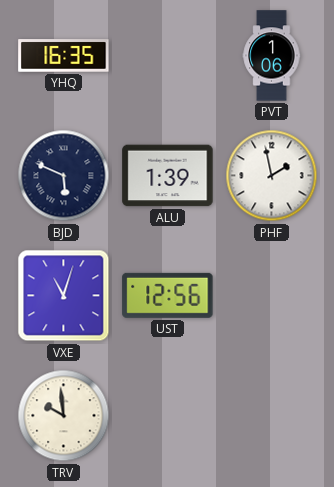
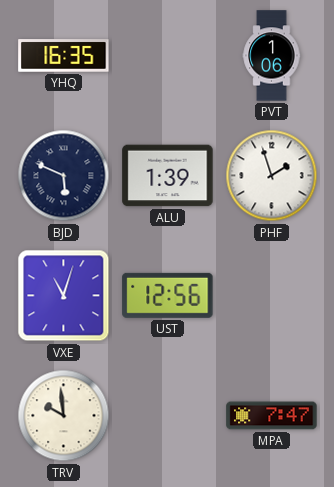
PHF: 1:58 -> 1:57 (272, 176)
MPA: none -> 7:47 (272, 416)
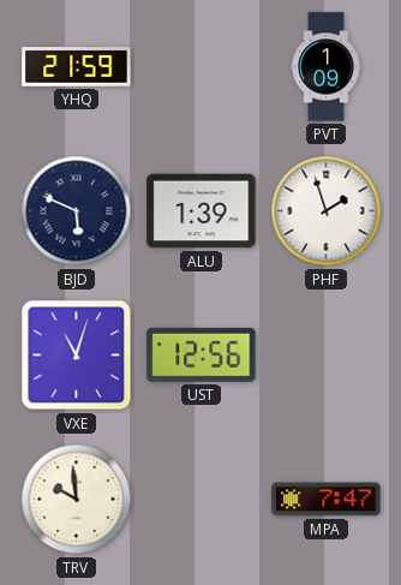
YHQ: 16:35 -> 21:59 (77, 67)
PVT: 1:06 -> 1:09 (327, 67)
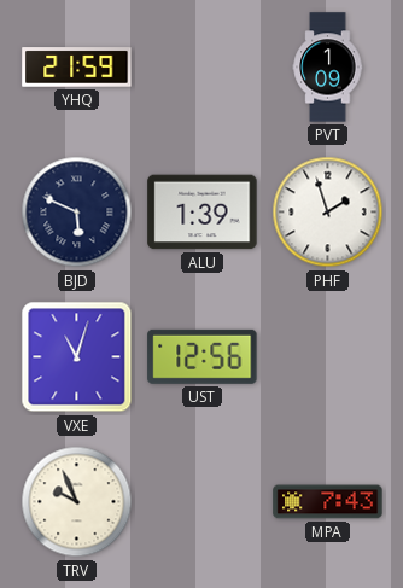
TRV: 9:59 -> 9:56 (77, 502)
MPA: 7:47 -> 7:43 (328, 502)
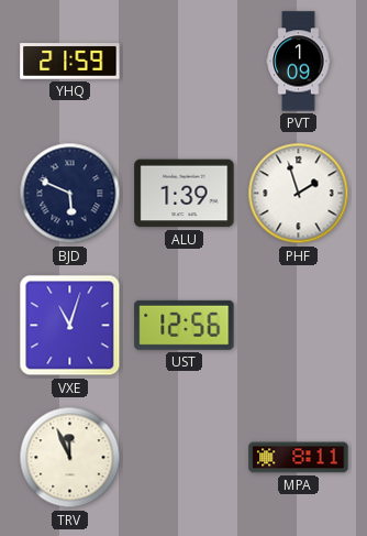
TRV: 9:56 -> 11:56 (70, 458)
MPA: 7:43 -> 8:11 (299, 458)
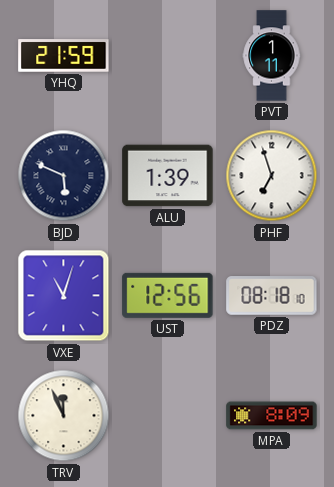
PVT: 1:09 -> 1:11 (272, 56)
PHF: 1:57 -> 6:57 (272, 176)
PDZ: none -> 08:18 (272, 296)
MPA: 8:11 -> 8:09 (272, 416)
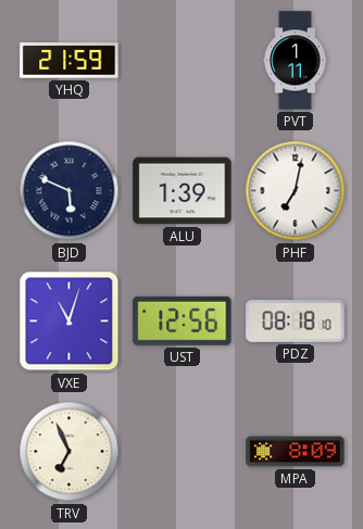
PHF: 6:57 -> 7:02 (296, 191)
TRV: 11:56 -> 6:56 (70, 452)
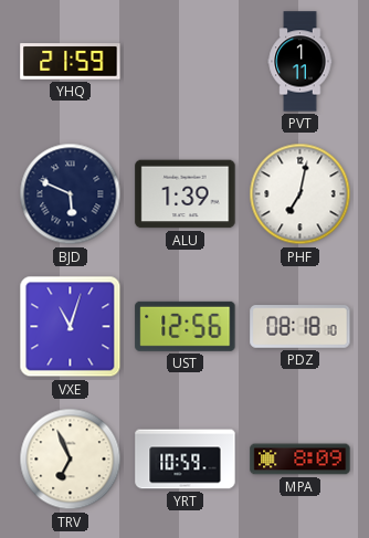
YRT: none -> 10:59 (186, 460)
